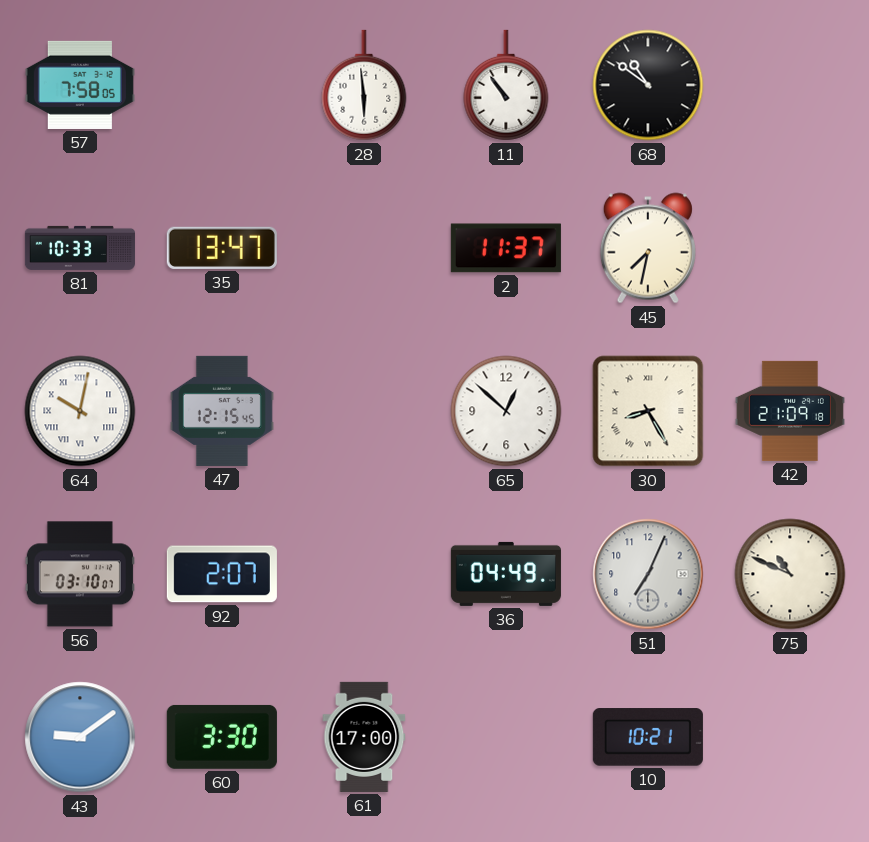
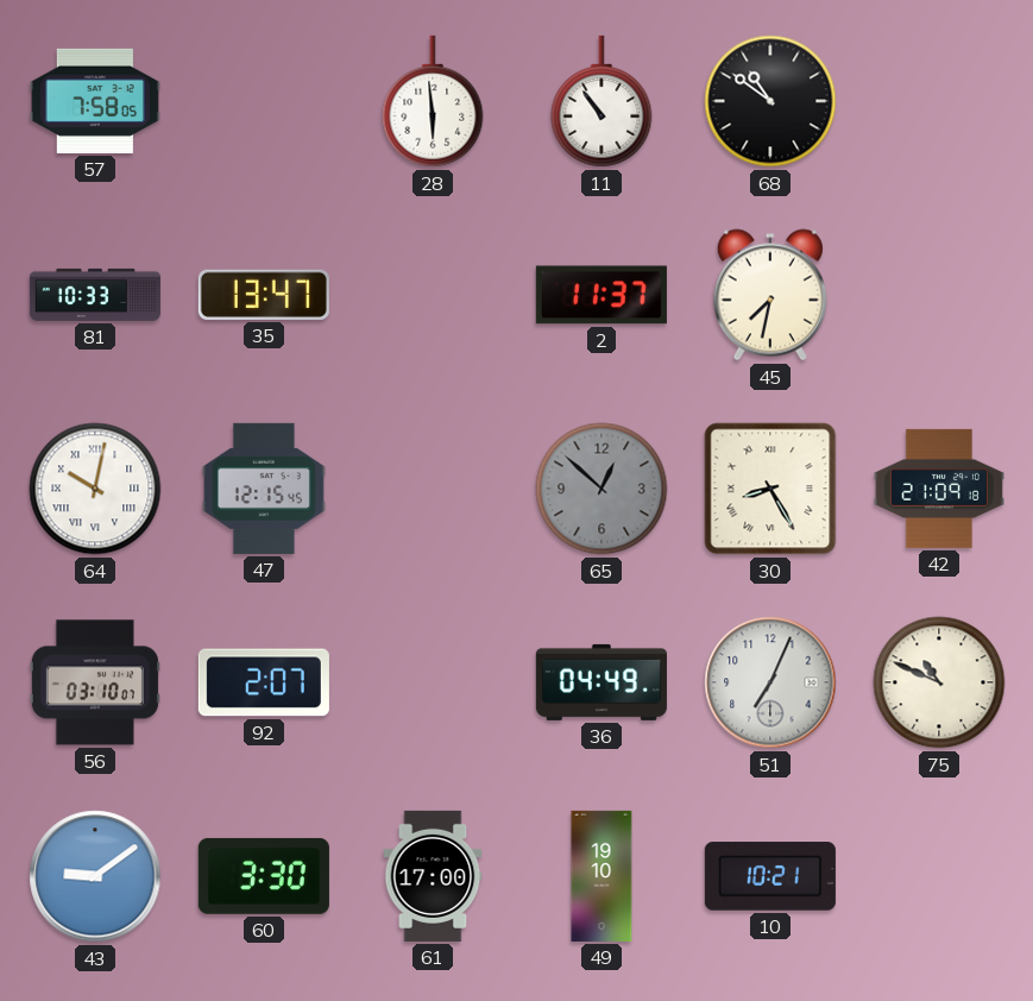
65 dial: white -> grey (601, 489)
49: none -> 19:10 (601, 876)
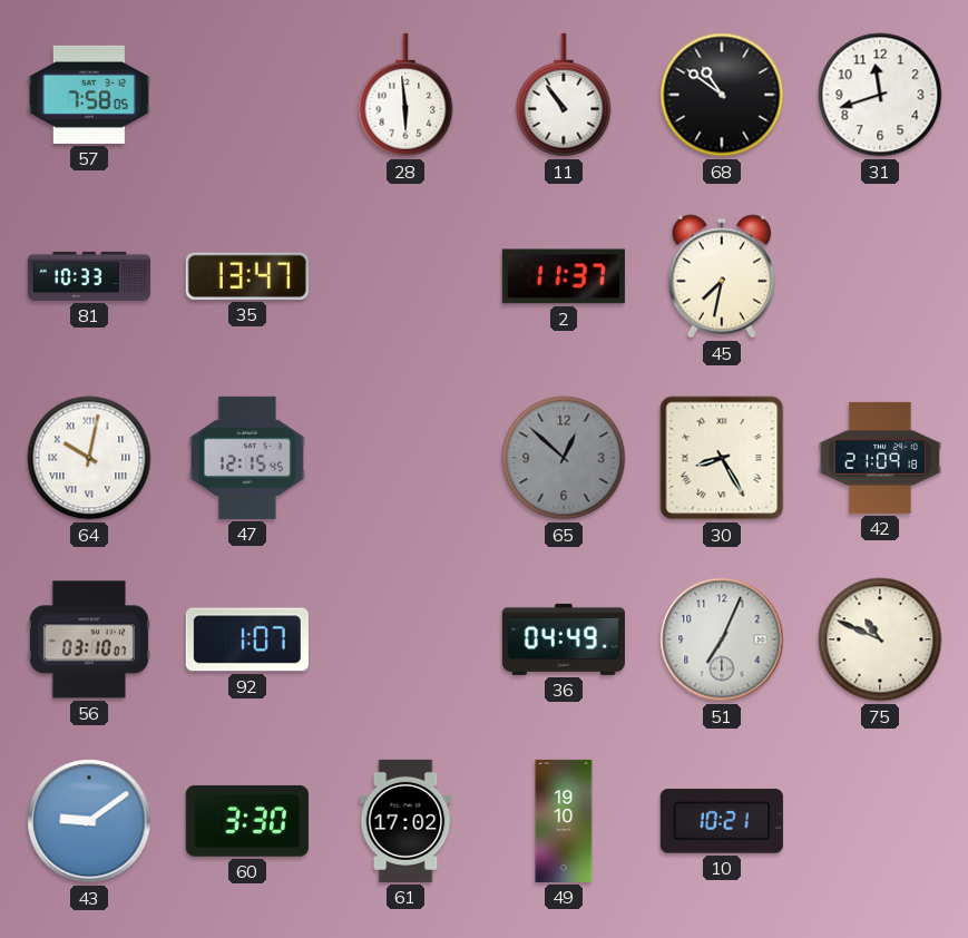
31: none -> 11:42 (880, 95)
92: 2:07 -> 1:07 (247, 639)
61: 17:00 -> 17:02 (405, 821)
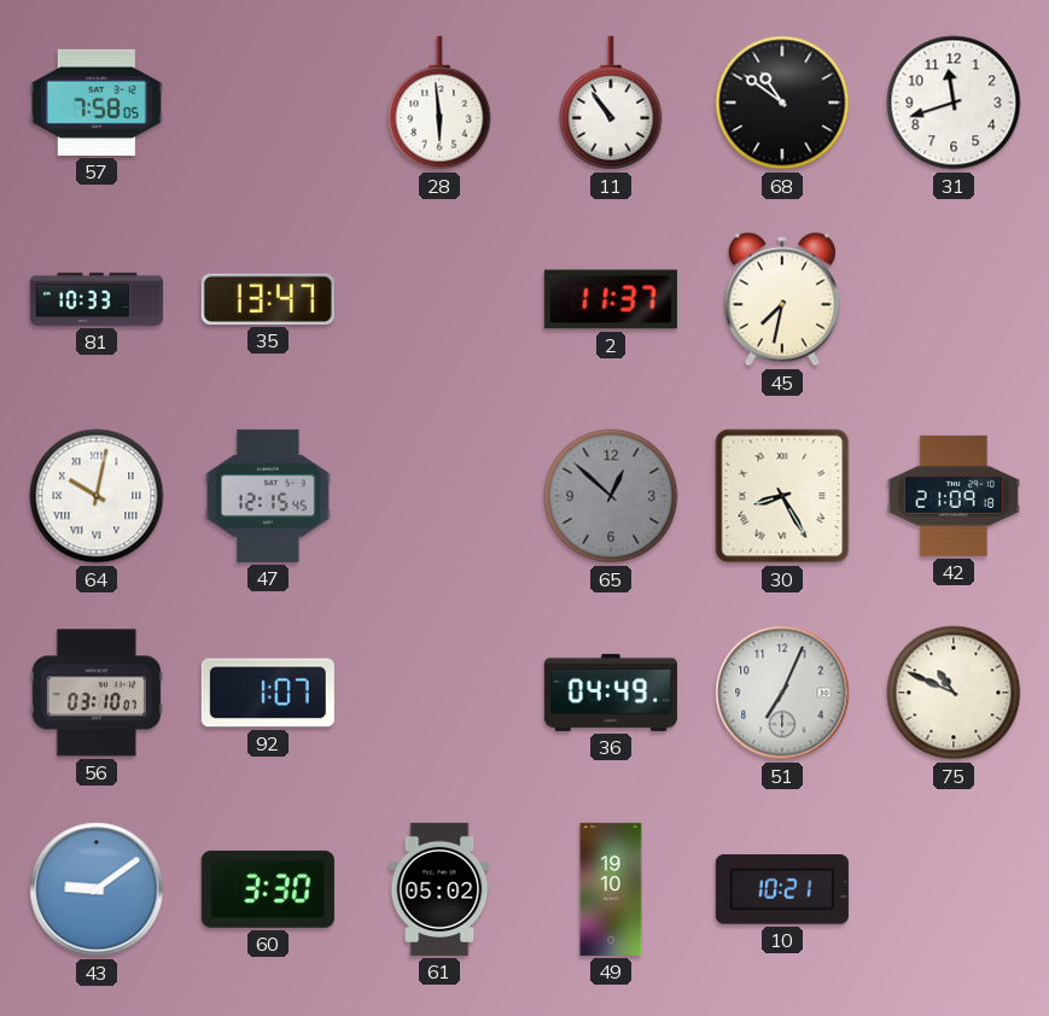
61: 17:02 -> 05:02 (439, 889)
